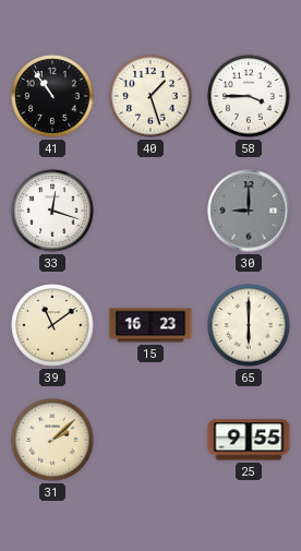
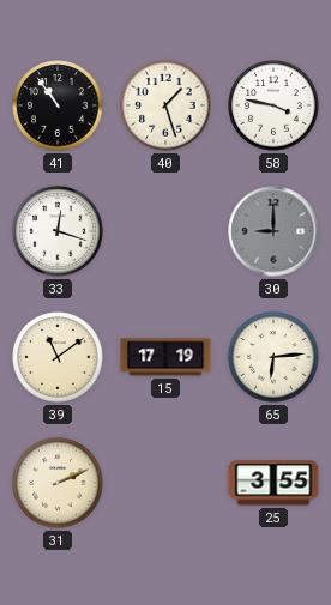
58: 3:45 -> 3:47 (273, 105)
15: 16:23 -> 17:19 (165, 357)
65: 6:00 -> 6:14 (273, 357)
31: 2:08 -> 2:11 (58, 483)
25: 9:55 -> 3:55 (273, 483)
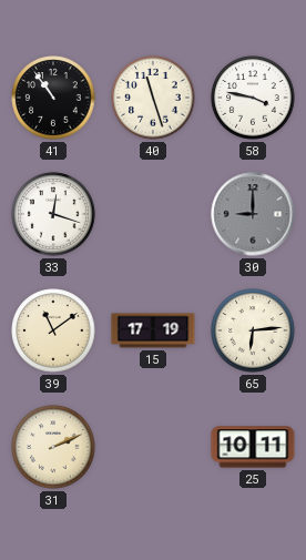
40: 1:27 -> 11:27 (153, 98)
25: 3:55 -> 10:11 (253, 447)
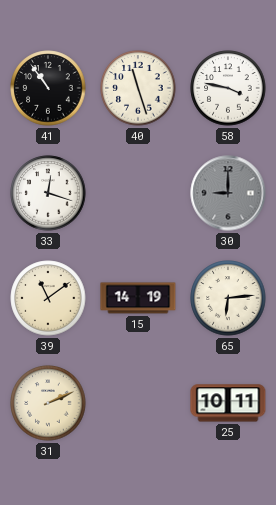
15: 17:19 -> 14:19 (138, 298)
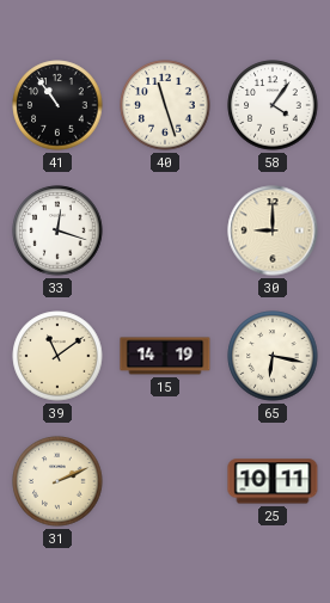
58: 3:47 -> 4:06 (273, 105)
30 dial: grey -> cream (273, 230)
65: 6:14 -> 6:17 (273, 356)
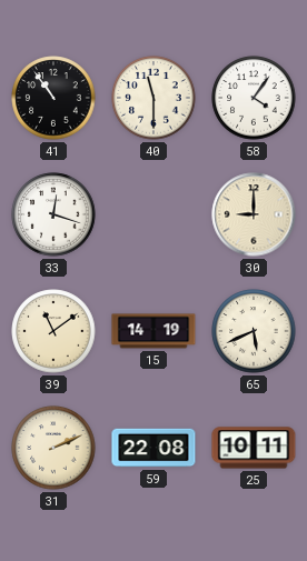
40: 11:27 -> 11:30 (153, 98)
65: 6:17 -> 5:41 (254, 331)
59: none -> 22:08 (153, 448)
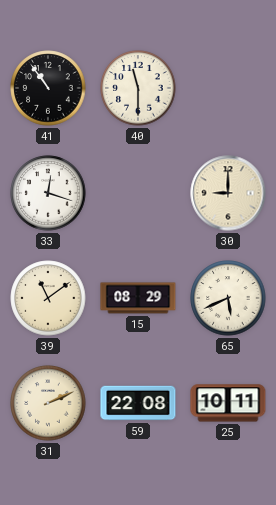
58: 4:06 -> none (254, 98)
15: 14:19 -> 08:29 (138, 298)
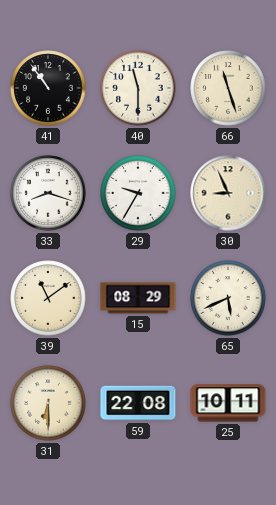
66: none -> 11:27 (228, 88)
33: 12:18 -> 8:18 (48, 193)
29: none -> 9:35 (138, 193)
30: 9:00 -> 8:56 (228, 193)
31: 2:11 -> 6:30 (48, 403)
